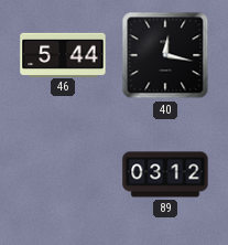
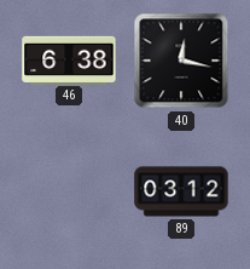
46: 5:44 -> 6:38 (69, 59)
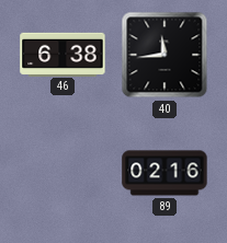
40: 12:17 -> 11:44 (164, 55)
89: 03:12 -> 02:16 (164, 173)
